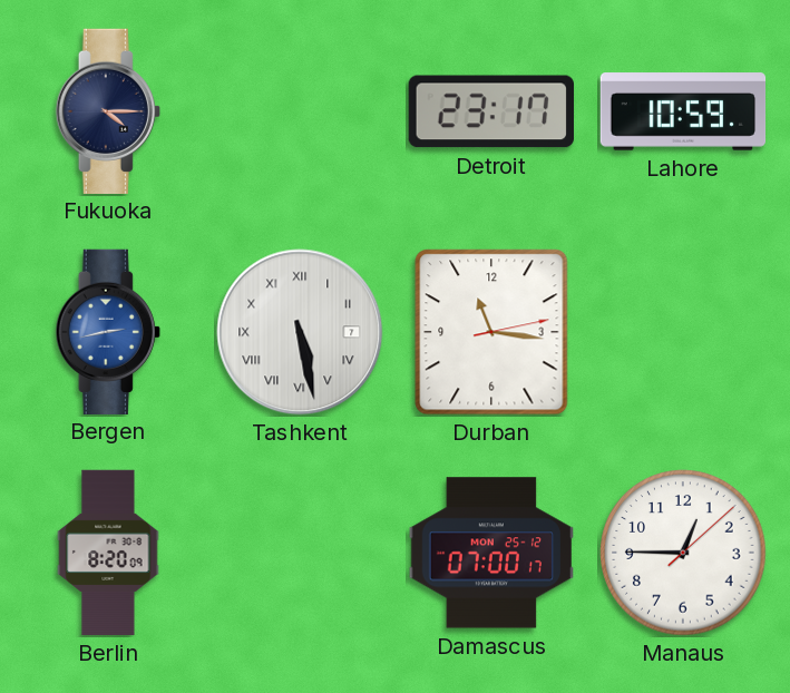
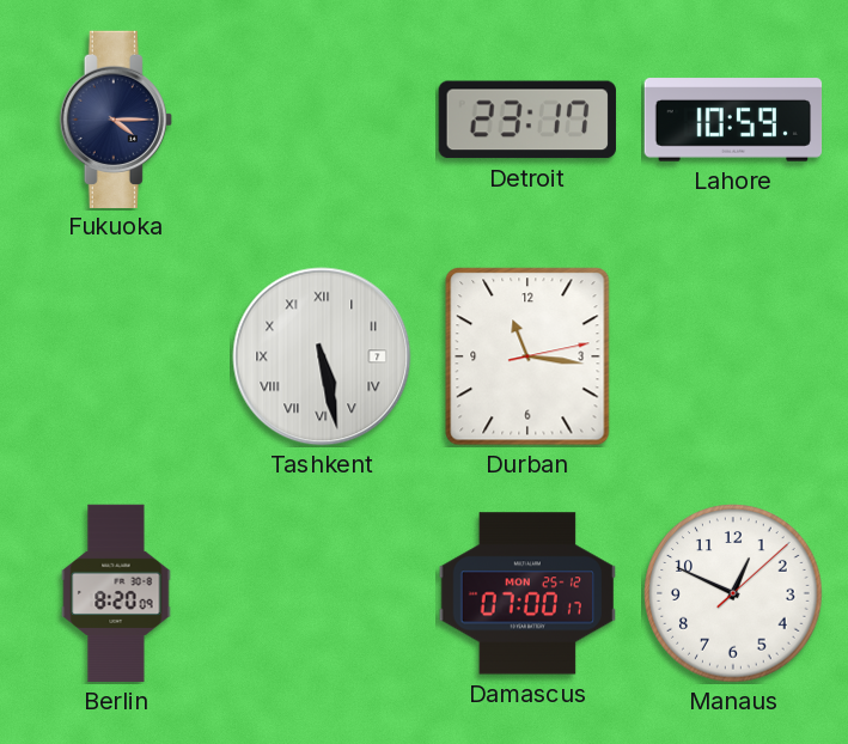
Bergen: 2:43 -> none (108, 331)
Manaus: 12:45 -> 12:49 (733, 593)
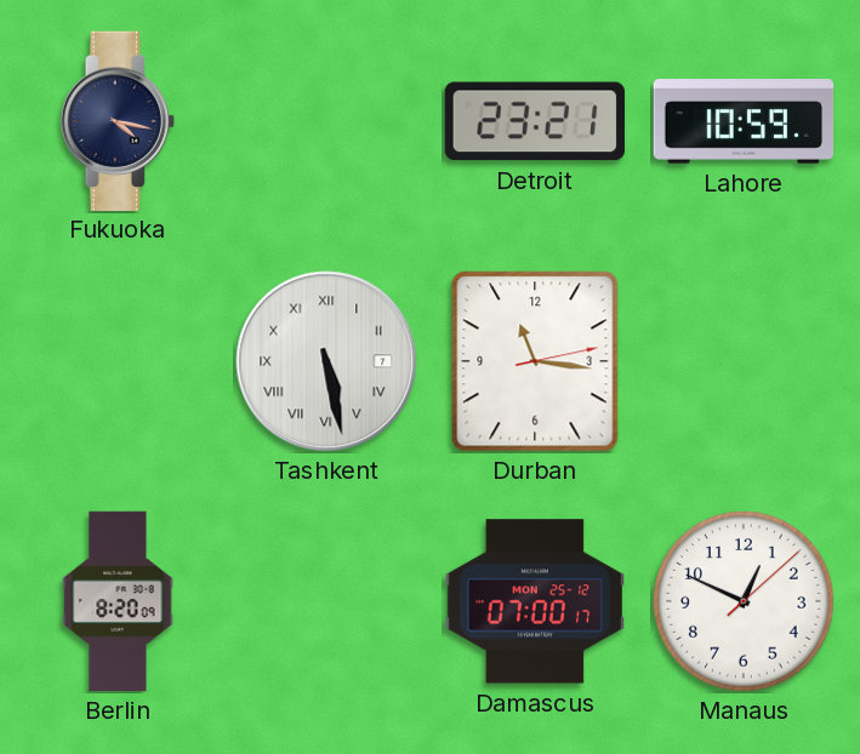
Fukuoka: 4:15 -> 4:17 (118, 120)
Detroit: 23:17 -> 23:21 (535, 121)
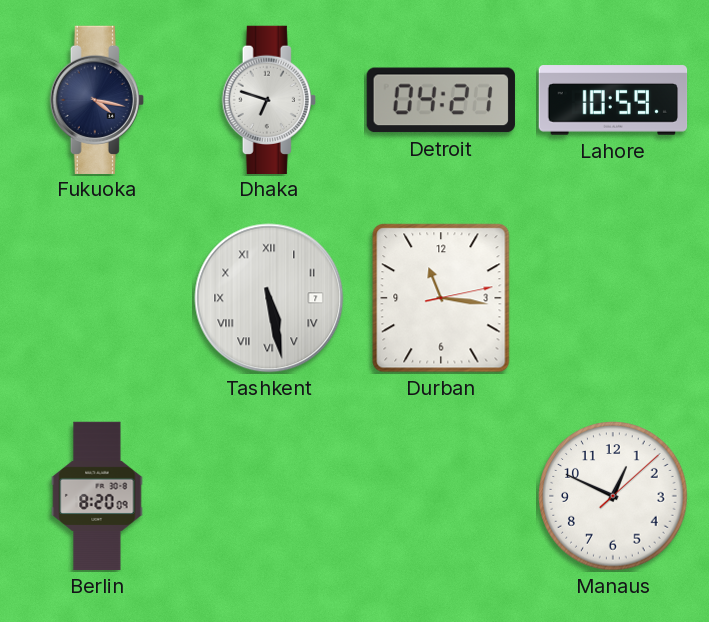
Dhaka: none -> 6:48 (269, 99)
Detroit: 23:21 -> 04:21 (441, 100)
Damascus: 07:00 -> none (534, 601)
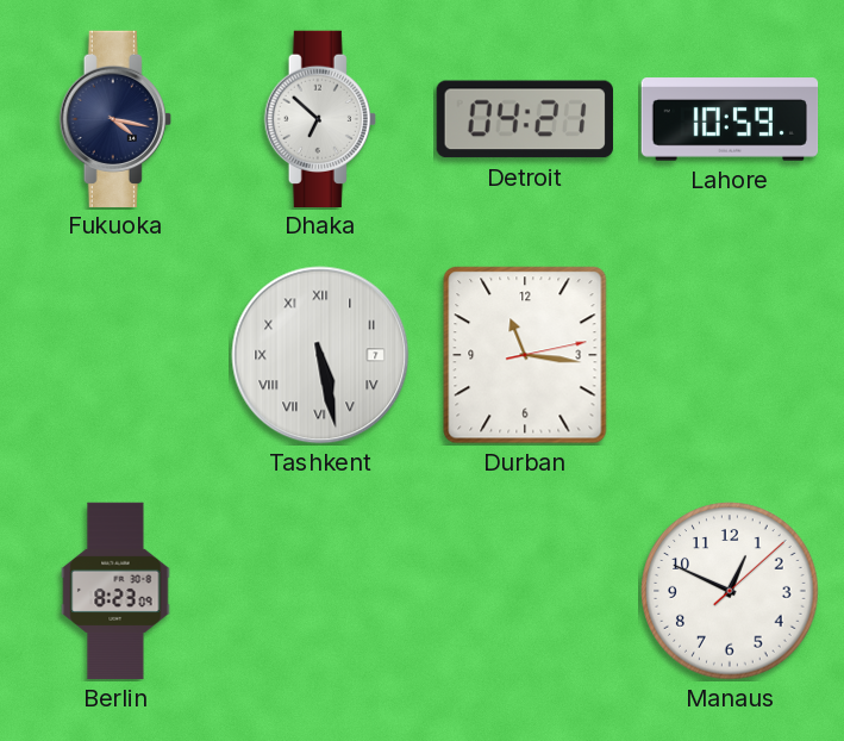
Dhaka: 6:48 -> 6:52 (320, 118)
Berlin: 8:20 -> 8:23 (115, 591)
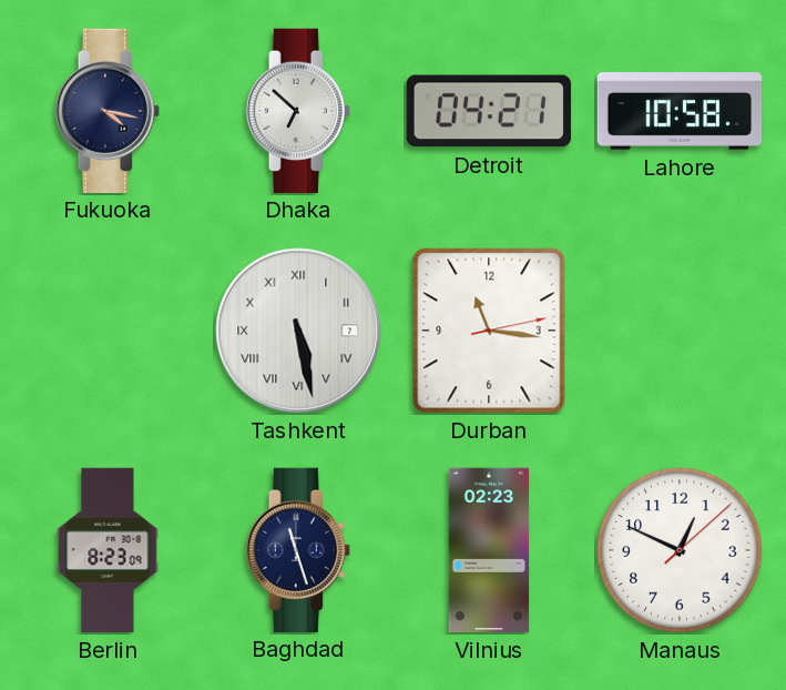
Lahore: 10:59 -> 10:58 (680, 111)
Baghdad: none -> 11:27 (298, 549)
Vilnius: none -> 02:23 (489, 550)
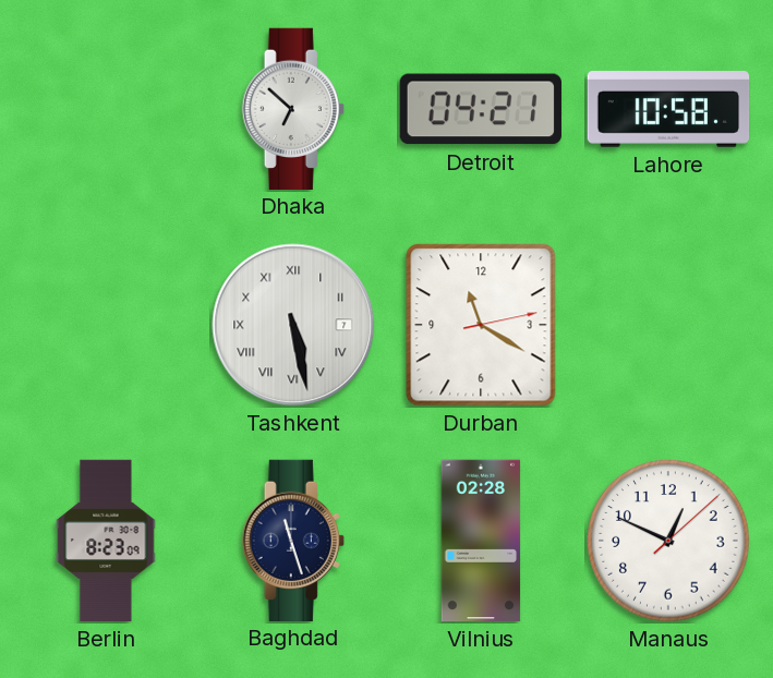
Fukuoka: 4:17 -> none (108, 110)
Durban: 11:16 -> 11:20 (481, 325)
Vilnius: 02:23 -> 02:28 (481, 541)
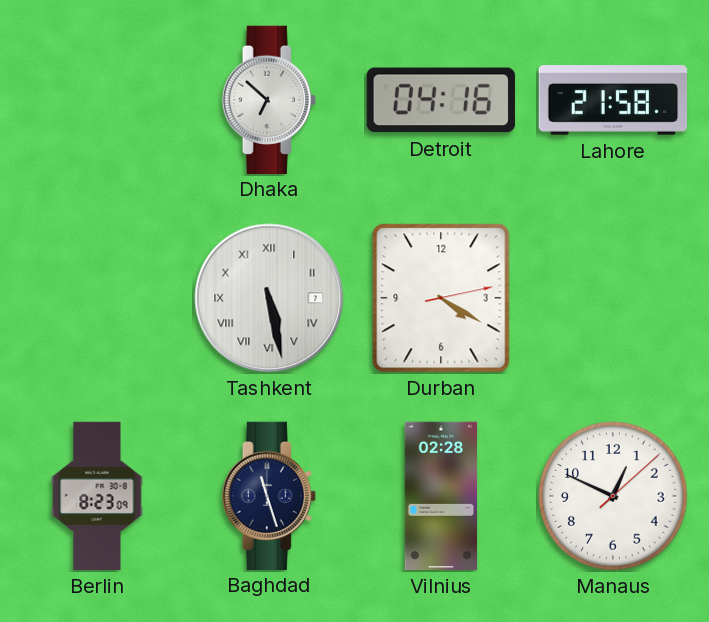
Detroit: 04:21 -> 04:16 (441, 100)
Lahore: 10:58 -> 21:58 (613, 100)
Durban: 11:20 -> 4:20 (441, 298)
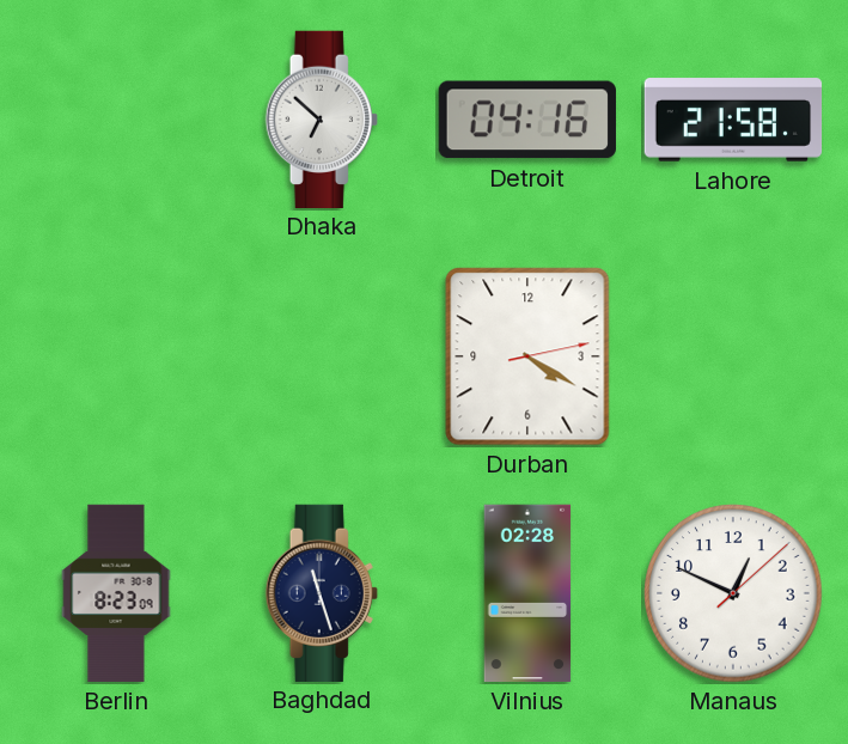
Tashkent: 5:28 -> none (269, 298)
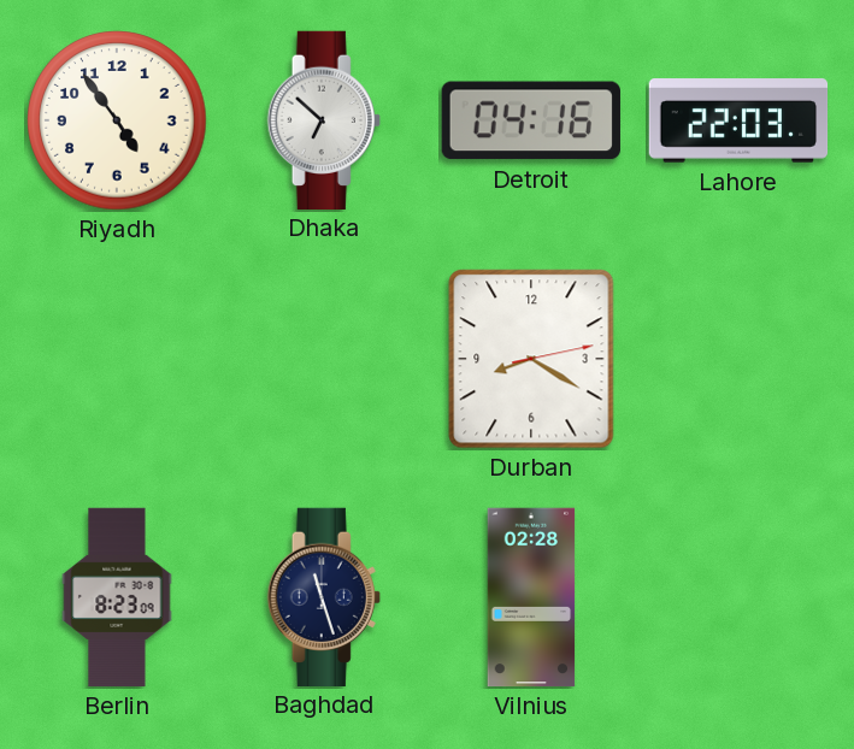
Riyadh: none -> 4:54 (117, 120)
Lahore: 21:58 -> 22:03 (738, 120)
Durban: 4:20 -> 8:20 (531, 359)
Manaus: 12:49 -> none (733, 593)
